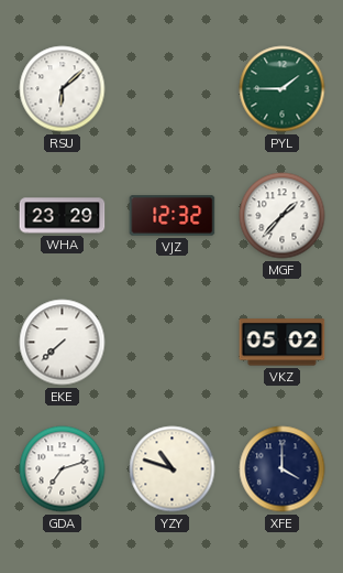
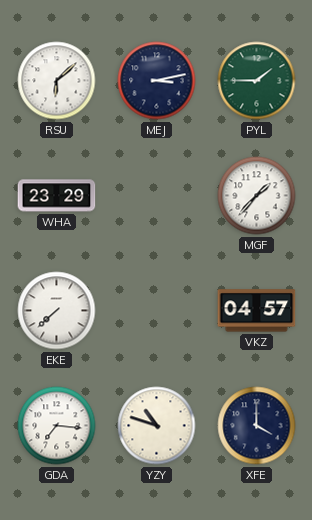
MEJ: none -> 3:13 (157, 81)
VJZ: 12:32 -> none (173, 216)
VKZ: 05:02 -> 04:57 (257, 311)
GDA: 7:12 -> 7:16 (57, 426)
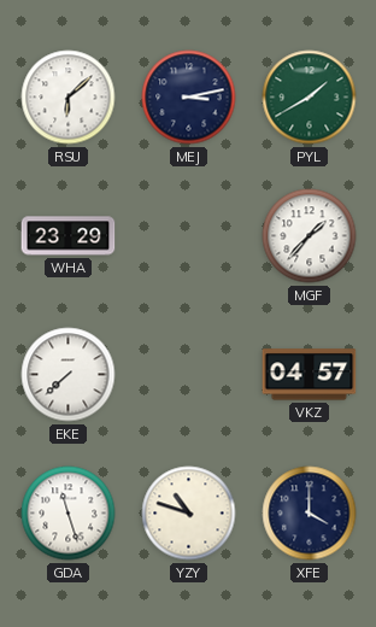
PYL: 1:45 -> 1:40 (310, 98)
GDA: 7:16 -> 11:27 (69, 514)
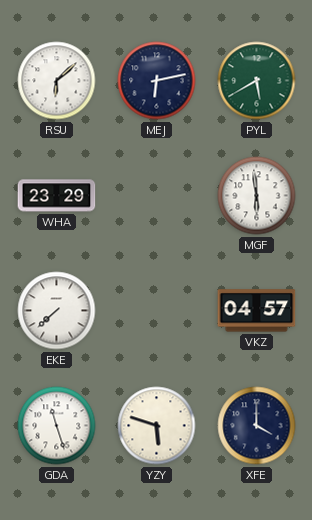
MEJ: 3:13 -> 6:13 (157, 81)
PYL: 1:40 -> 5:40 (257, 81)
MGF: 1:37 -> 5:59 (257, 196)
YZY: 10:48 -> 5:48 (157, 426)
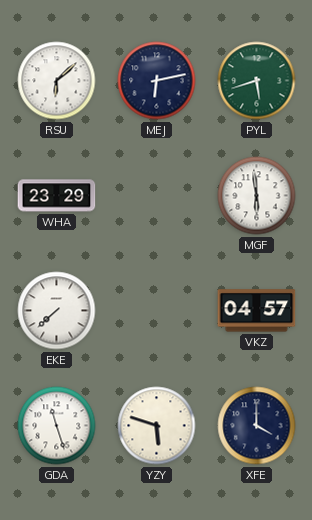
PYL: 5:40 -> 5:42 (257, 81)
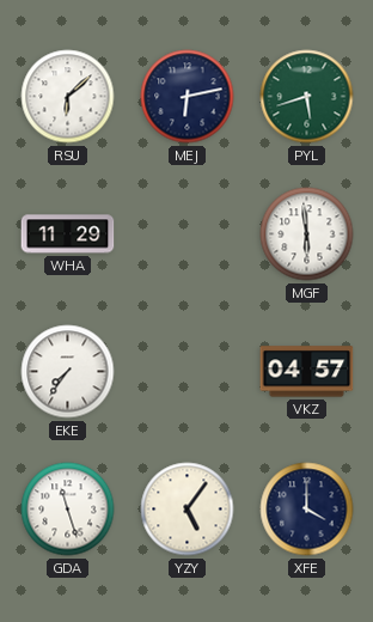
WHA: 23:29 -> 11:29 (68, 234)
EKE: 7:38 -> 7:36 (68, 372)
YZY: 5:48 -> 5:06 (188, 510)
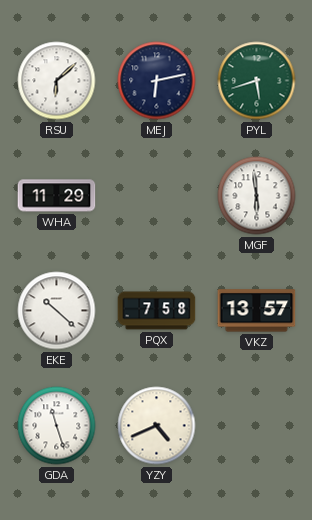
EKE: 7:36 -> 10:22 (57, 311)
PQX: none -> 7:58 (157, 311)
VKZ: 04:57 -> 13:57 (257, 311)
YZY: 5:06 -> 4:41 (157, 426)
XFE: 4:00 -> none (307, 510)
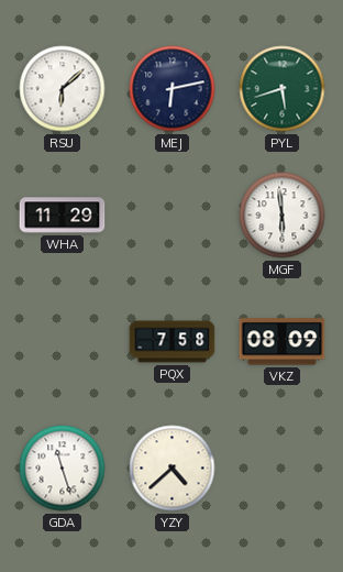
EKE: 10:22 -> none (57, 311)
VKZ: 13:57 -> 08:09 (283, 342)
YZY: 4:41 -> 4:38 (173, 469)
